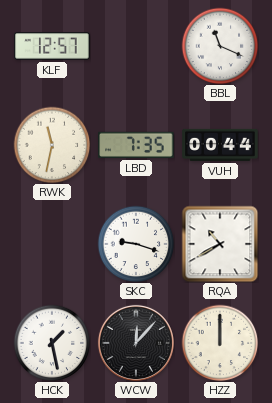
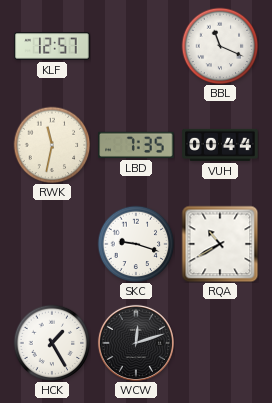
HCK: 1:28 -> 1:25 (52, 343)
WCW: 12:07 -> 12:12 (136, 343)
HZZ: 12:00 -> none (220, 343)
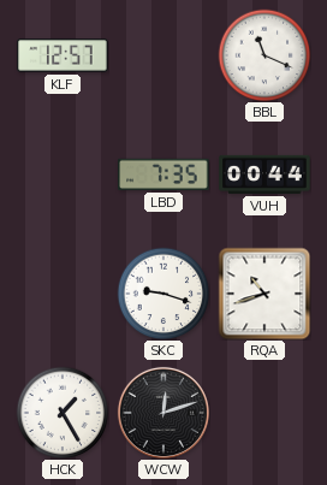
RWK: 11:32 -> none (52, 145)
RQA: 10:40 -> 10:42 (264, 294)
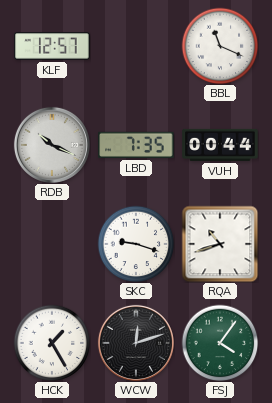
RDB: none -> 10:19 (52, 145)
FSJ: none -> 4:06 (220, 343)
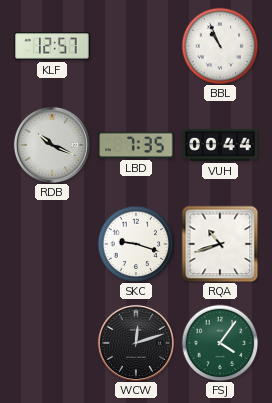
BBL: 11:19 -> 10:56 (220, 46)
HCK: 1:25 -> none (52, 343)
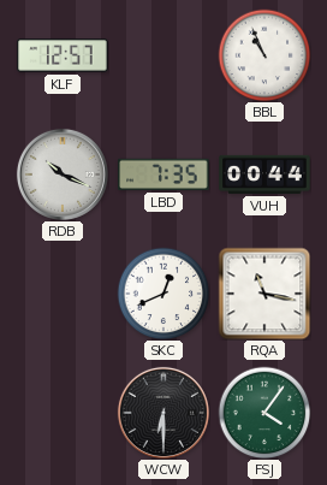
SKC: 9:18 -> 12:41 (163, 294)
RQA: 10:42 -> 11:17 (264, 294)
WCW: 12:12 -> 6:30 (163, 413)
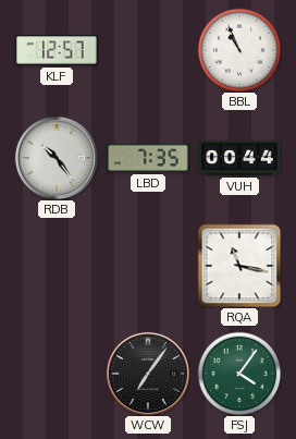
RDB: 10:19 -> 10:24 (57, 158)
SKC: 12:41 -> none (163, 294)
WCW: 6:30 -> 7:06 (148, 374)
